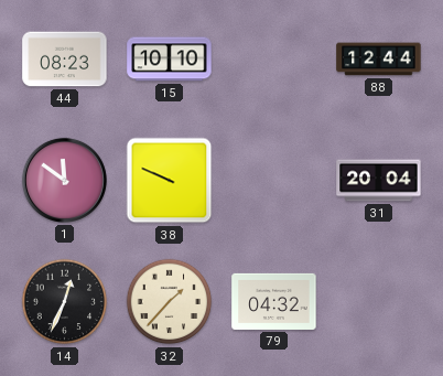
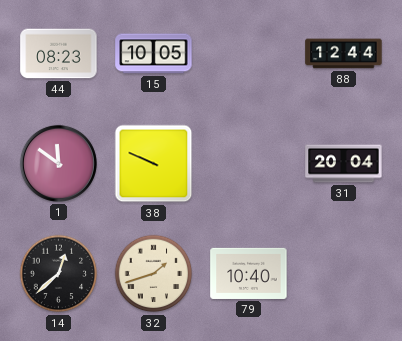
15: 10:10 -> 10:05 (154, 54)
14: 12:34 -> 12:38 (59, 274)
32: 1:37 -> 1:42 (154, 274)
79: 04:32 -> 10:40 (249, 273)
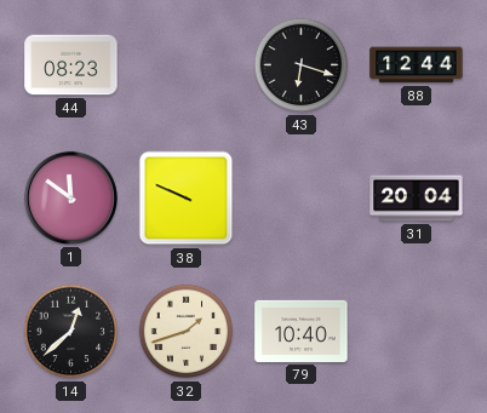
15: 10:05 -> none (154, 54)
43: none -> 6:18 (302, 65)
